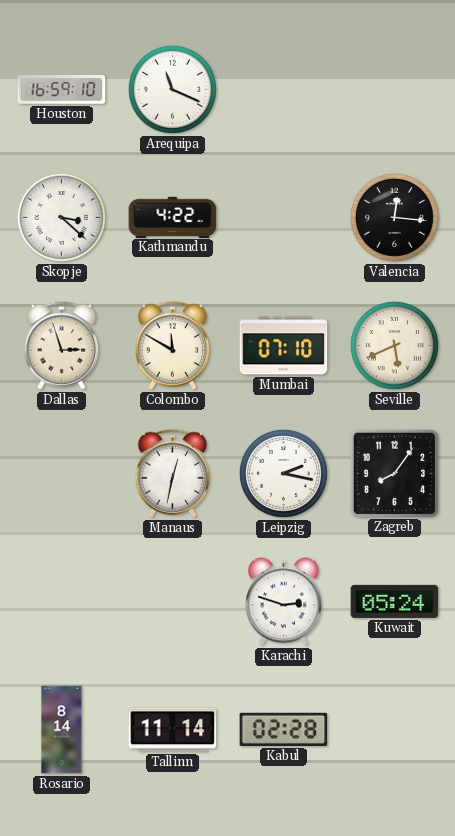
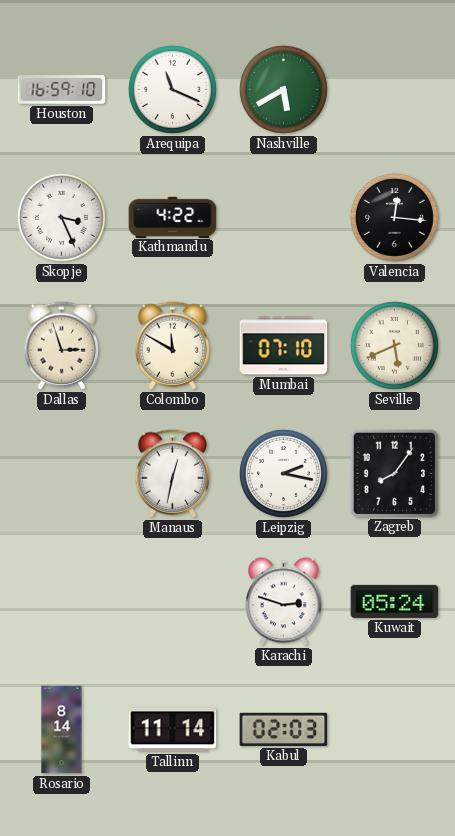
Nashville: none -> 5:40 (283, 89)
Skopje: 3:22 -> 3:26 (61, 217)
Kabul: 02:28 -> 02:03 (284, 729)
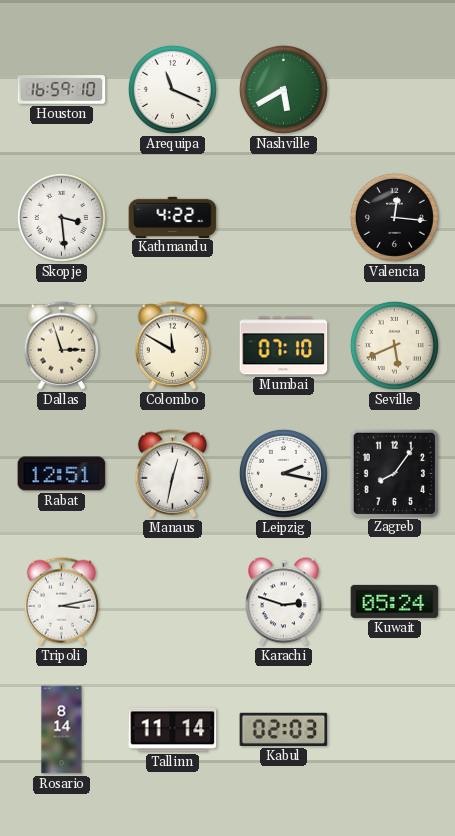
Skopje: 3:26 -> 3:29 (61, 217)
Rabat: none -> 12:51 (62, 474)
Tripoli: none -> 3:13 (62, 602)
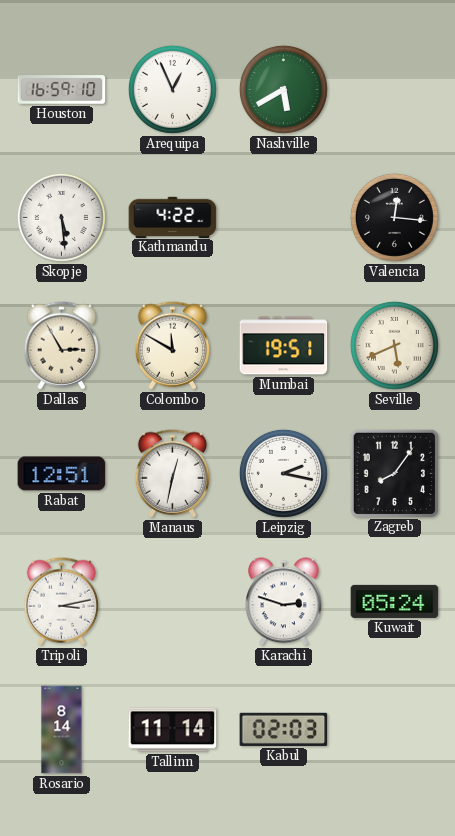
Arequipa: 11:19 -> 12:56 (172, 89)
Skopje: 3:29 -> 5:29 (61, 217)
Dallas: 2:57 -> 2:55 (62, 346)
Mumbai: 07:10 -> 19:51 (284, 346)
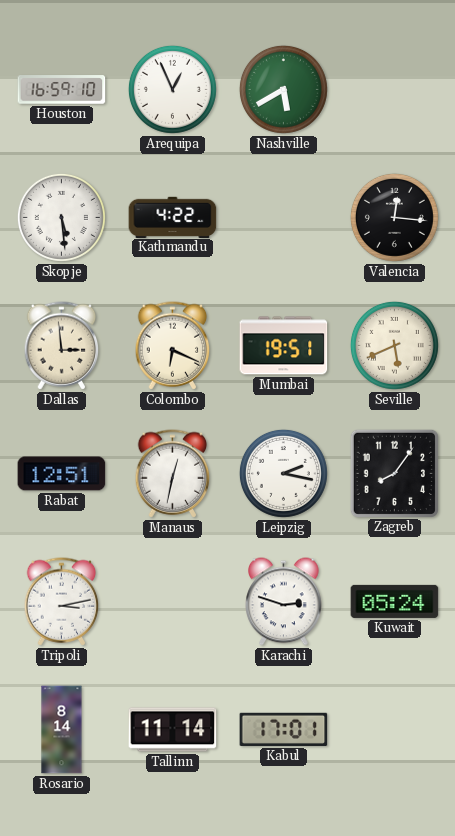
Dallas: 2:55 -> 2:59 (62, 346)
Colombo: 11:50 -> 6:19 (173, 346)
Kabul: 02:03 -> 17:01 (284, 729)
